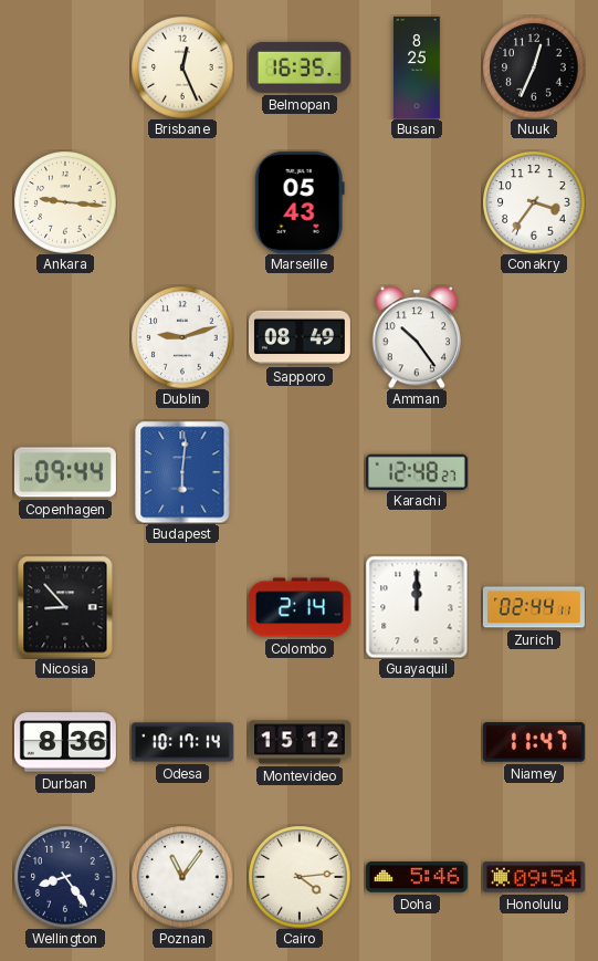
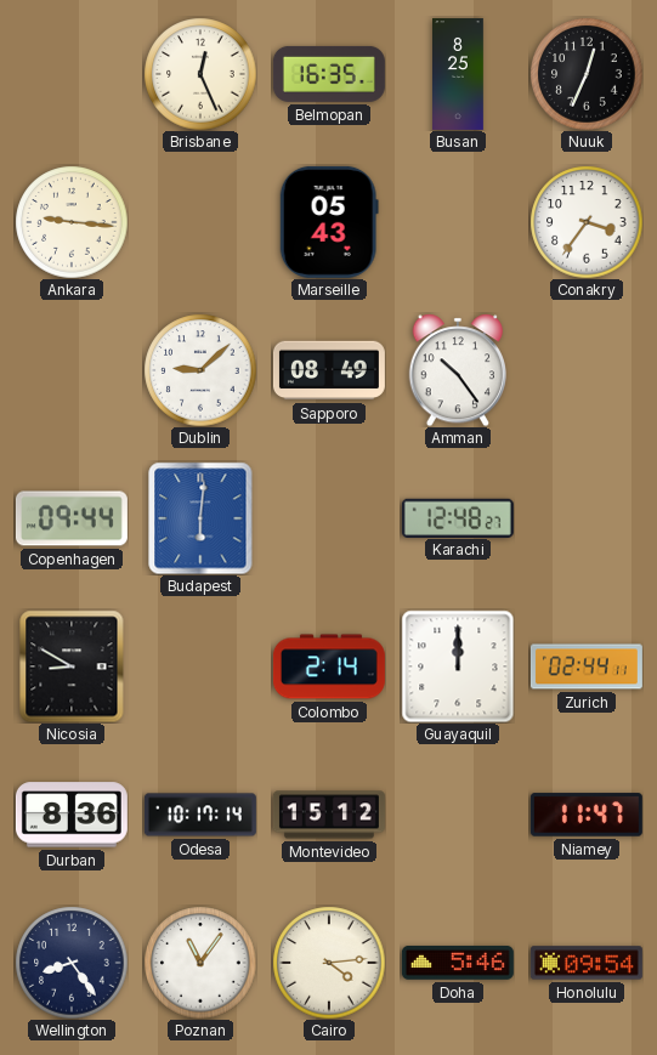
Dublin: 9:12 -> 9:08 (200, 370)
Nicosia: 8:53 -> 8:50 (72, 667)
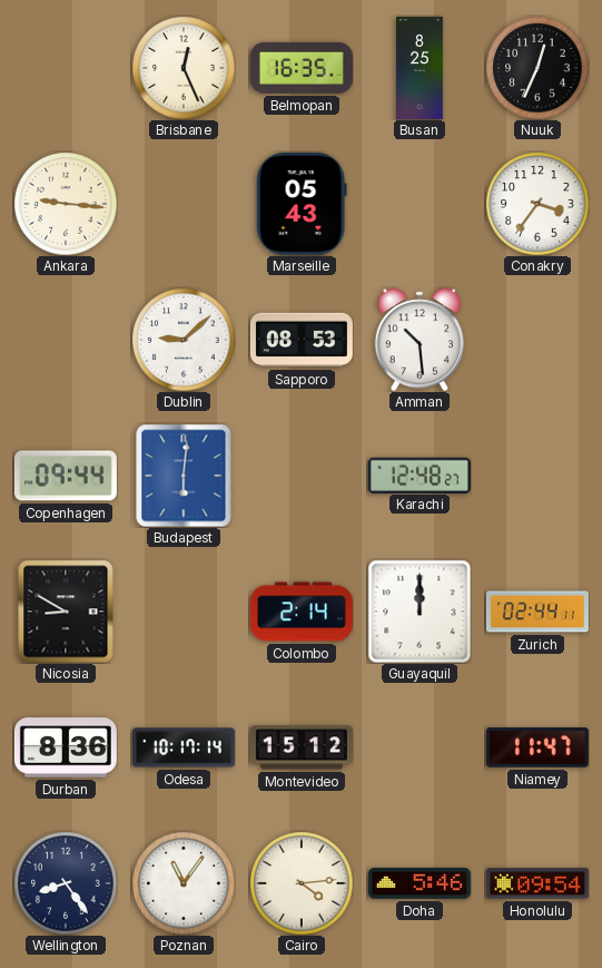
Sapporo: 08:49 -> 08:53 (302, 340)
Amman: 10:24 -> 10:29 (418, 340)
